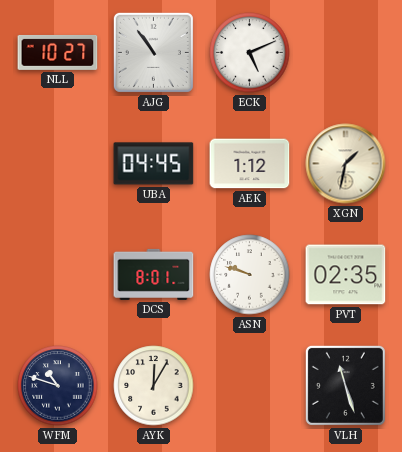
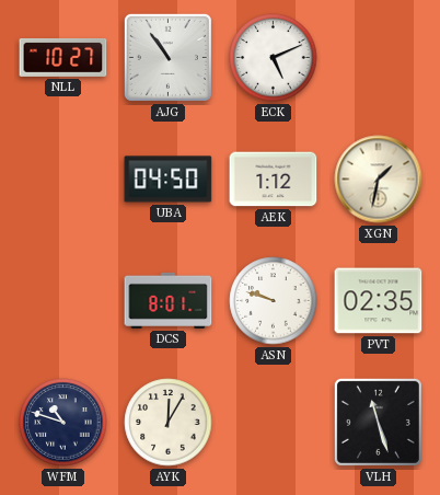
UBA: 04:45 -> 04:50 (169, 180)
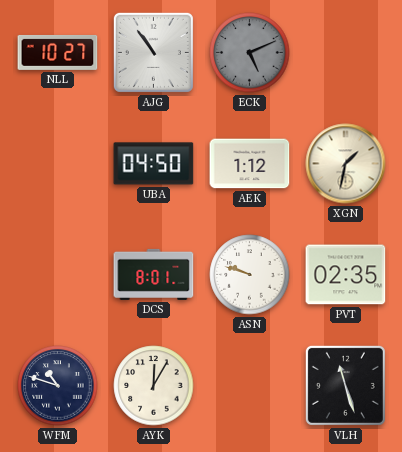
ECK dial: white -> grey (250, 53)
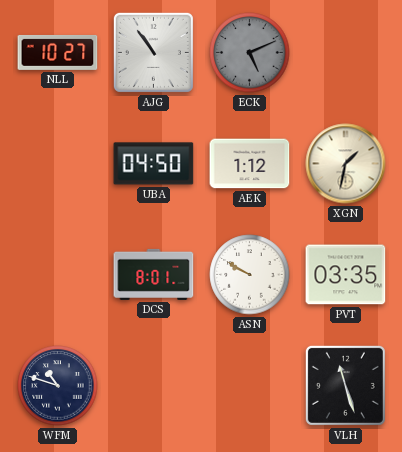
ASN: 9:48 -> 9:50 (250, 275)
PVT: 02:35 -> 03:35 (346, 275)
AYK: 12:05 -> none (154, 386)
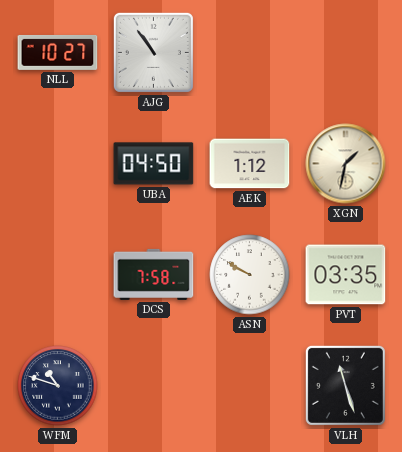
ECK: 5:11 -> none (250, 53)
DCS: 8:01 -> 7:58 (154, 274)
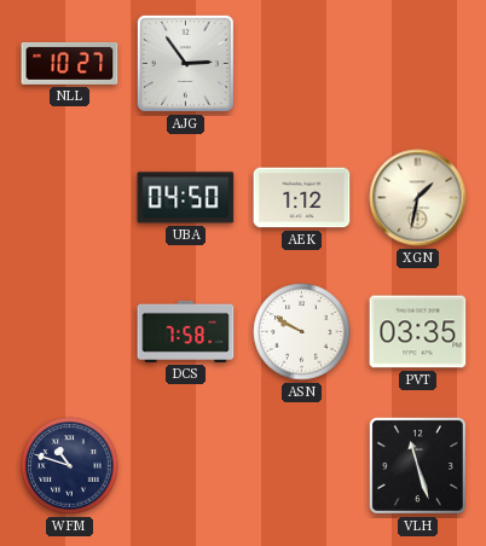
AJG: 10:54 -> 2:54 (185, 63)
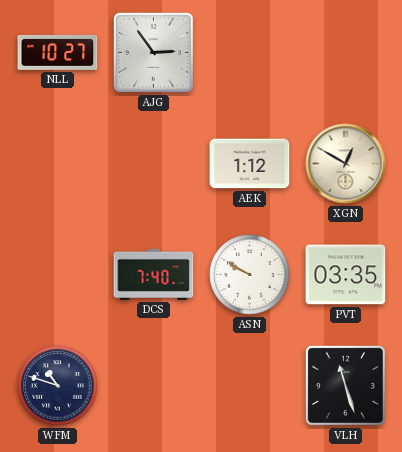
UBA: 04:50 -> none (186, 198)
XGN: 1:32 -> 12:50 (346, 164)
DCS: 7:58 -> 7:40 (154, 274)
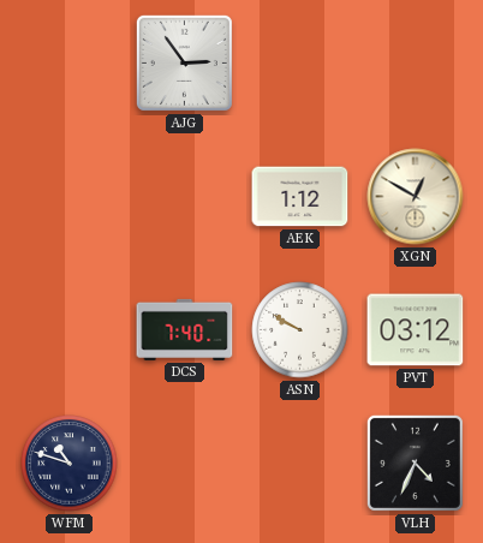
NLL: 10:27 -> none (58, 52)
PVT: 03:35 -> 03:12 (416, 330)
VLH: 11:27 -> 4:34 (415, 463)
